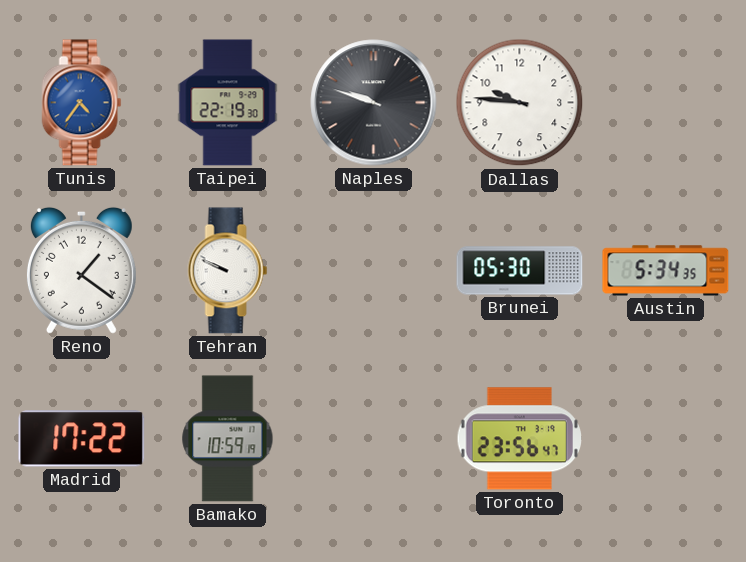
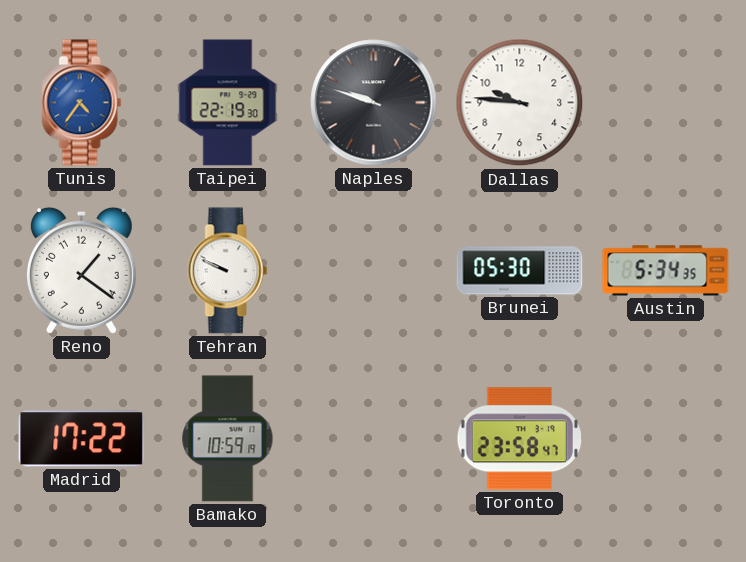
Toronto: 23:56 -> 23:58 (519, 439)
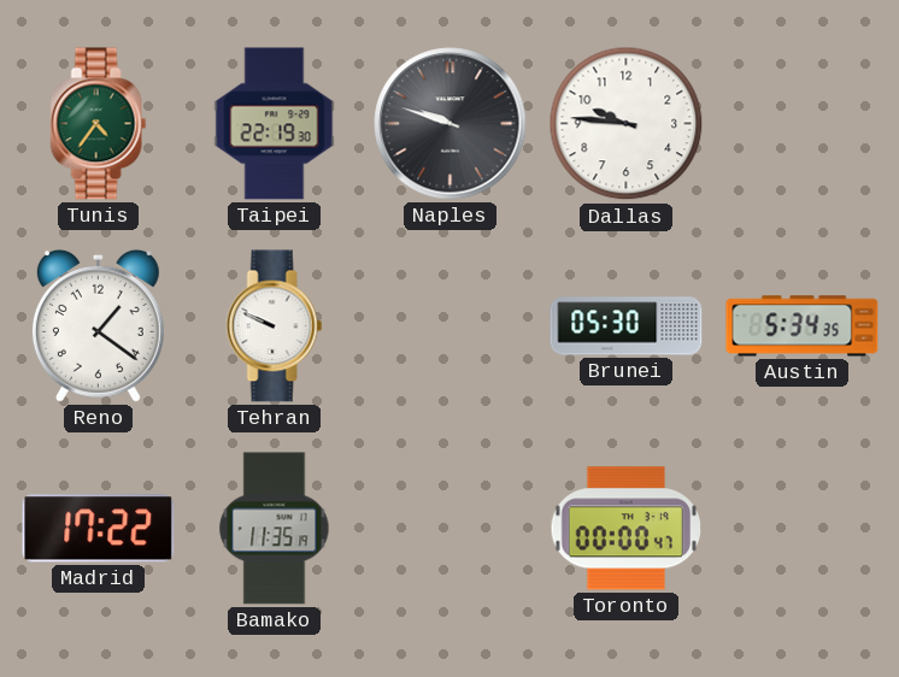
Tunis dial: blue -> green (99, 124)
Bamako: 10:59 -> 11:35 (275, 529)
Toronto: 23:58 -> 00:00 (625, 529)
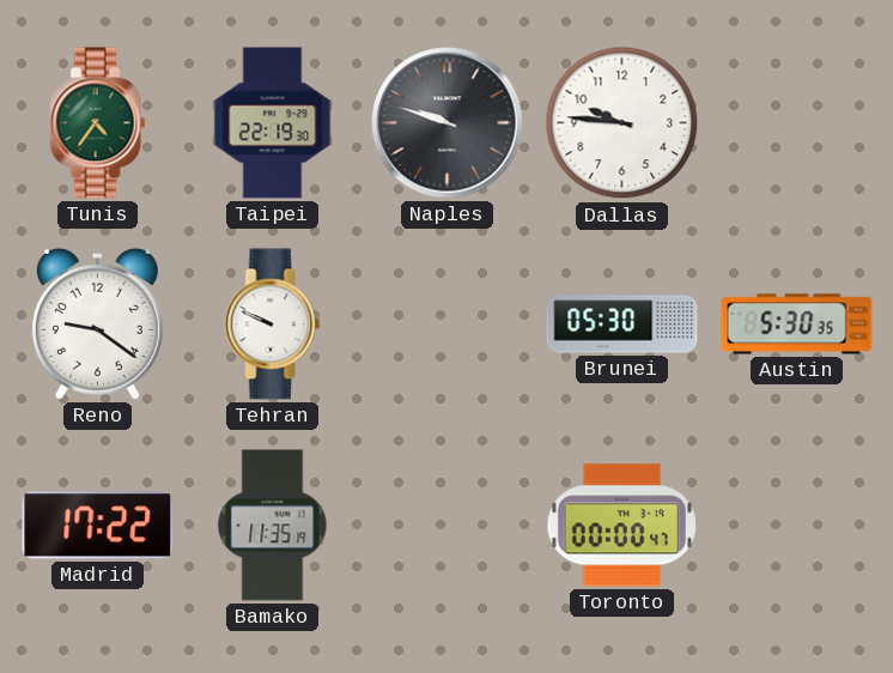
Reno: 1:21 -> 9:21 (97, 323)
Austin: 5:34 -> 5:30 (797, 325)
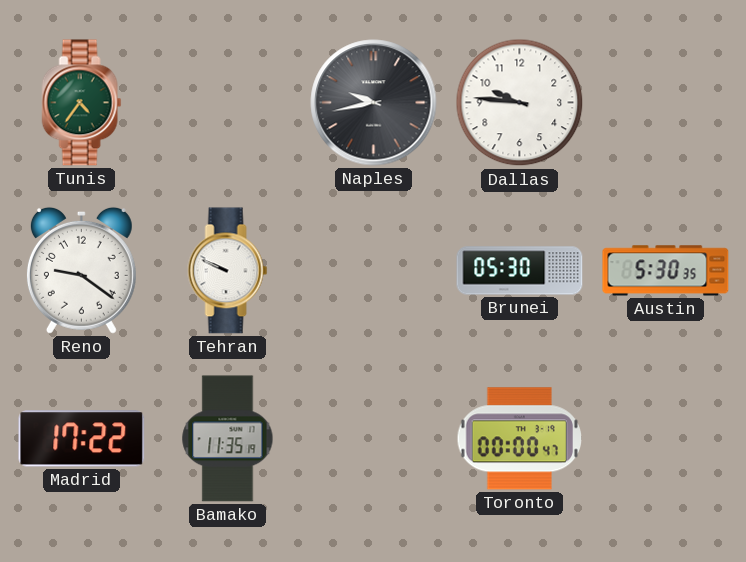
Taipei: 22:19 -> none (273, 123)
Naples: 9:48 -> 9:43 (374, 103)
